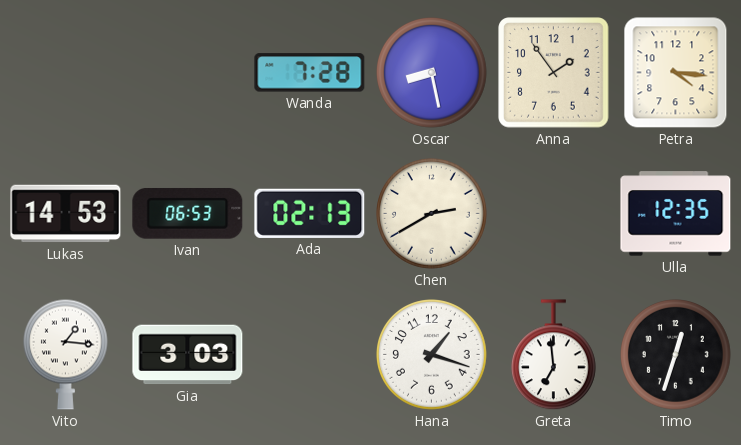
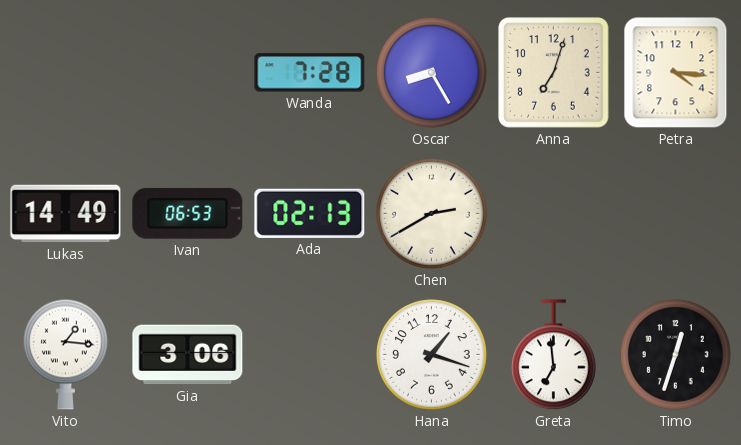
Oscar: 8:28 -> 8:25 (432, 73)
Anna: 1:54 -> 7:03 (554, 73)
Lukas: 14:53 -> 14:49 (66, 214)
Ulla: 12:35 -> none (676, 214)
Gia: 3:03 -> 3:06 (188, 355)
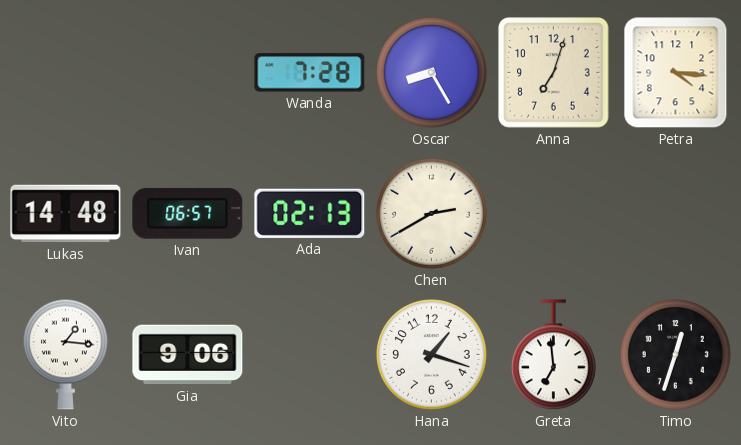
Lukas: 14:49 -> 14:48 (66, 214)
Ivan: 06:53 -> 06:57 (188, 214)
Gia: 3:06 -> 9:06 (188, 355)
